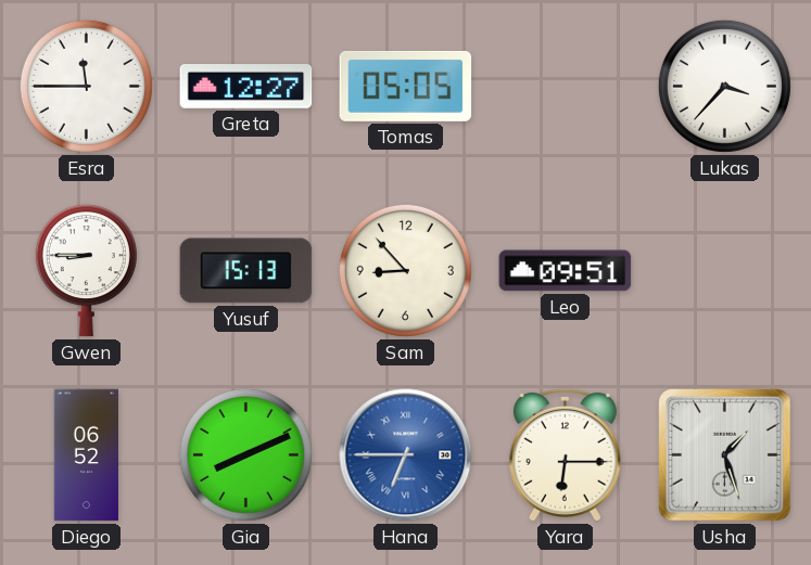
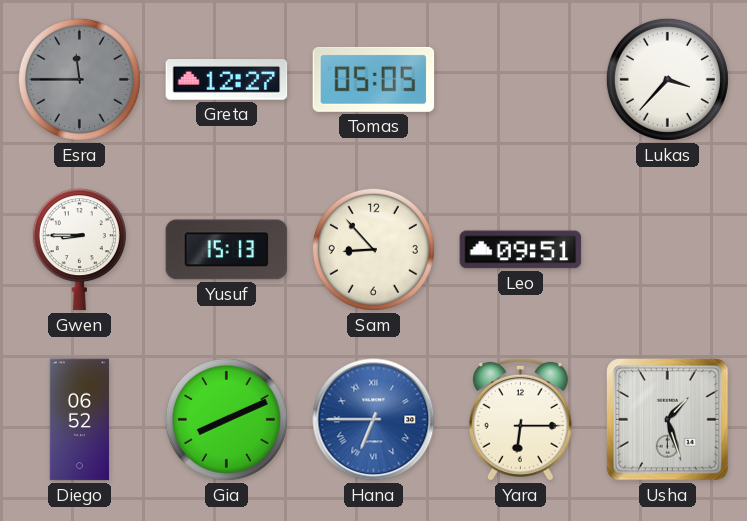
Esra dial: white -> grey (79, 79)
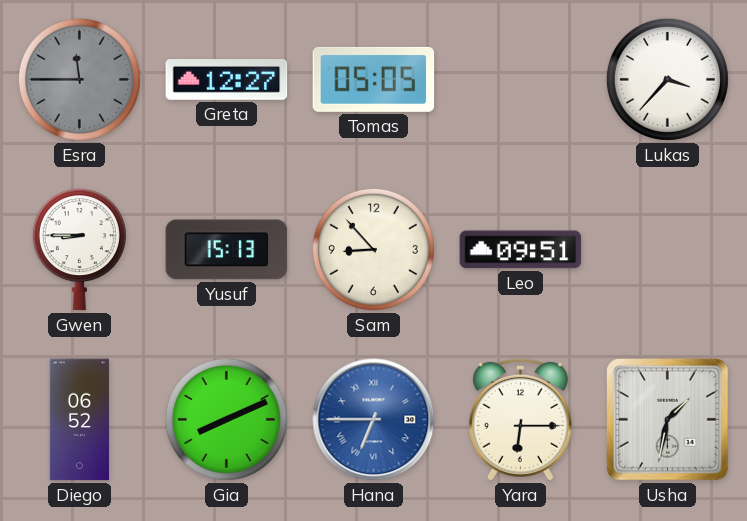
Usha: 1:27 -> 1:32 (668, 420)
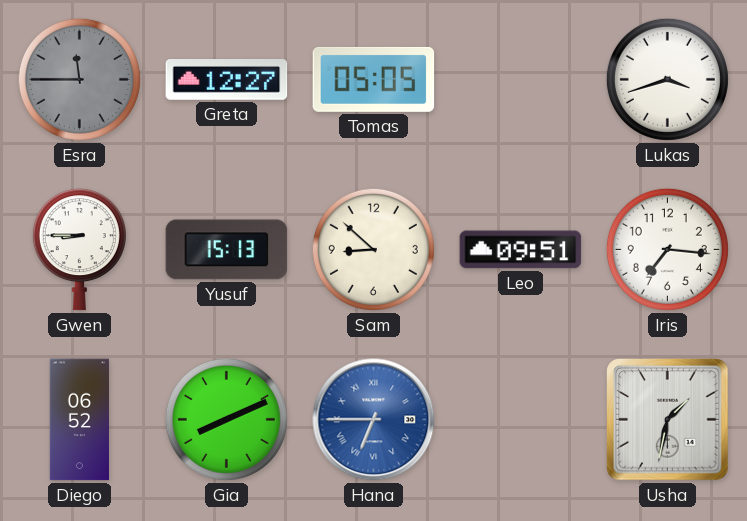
Lukas: 3:37 -> 3:42 (667, 79)
Sam: 8:53 -> 8:52 (373, 249)
Iris: none -> 7:16 (667, 249)
Yara: 6:15 -> none (520, 419)
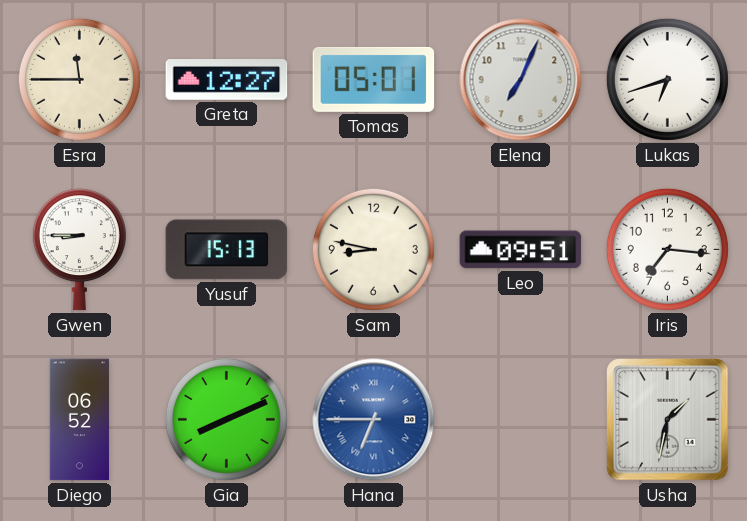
Esra dial: grey -> cream (79, 79)
Tomas: 05:05 -> 05:01 (374, 79)
Elena: none -> 7:04 (521, 80)
Lukas: 3:42 -> 6:42 (667, 79)
Sam: 8:52 -> 8:47 (373, 249)
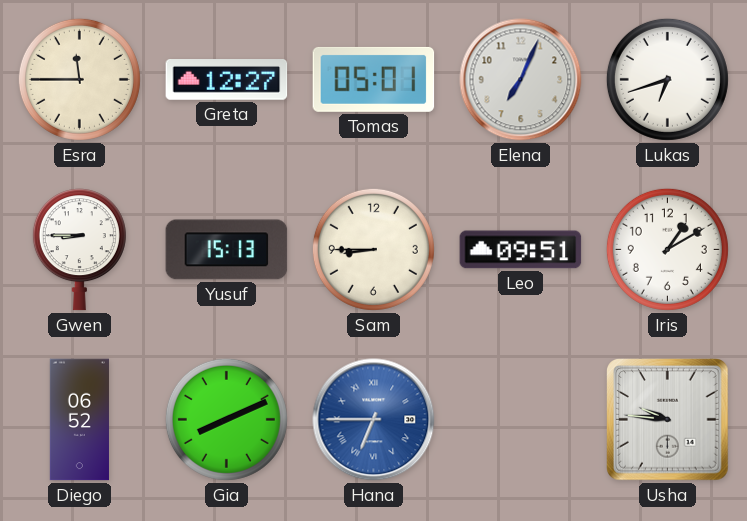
Sam: 8:47 -> 8:45 (373, 249)
Iris: 7:16 -> 1:10 (667, 249)
Usha: 1:32 -> 9:46 (668, 420)
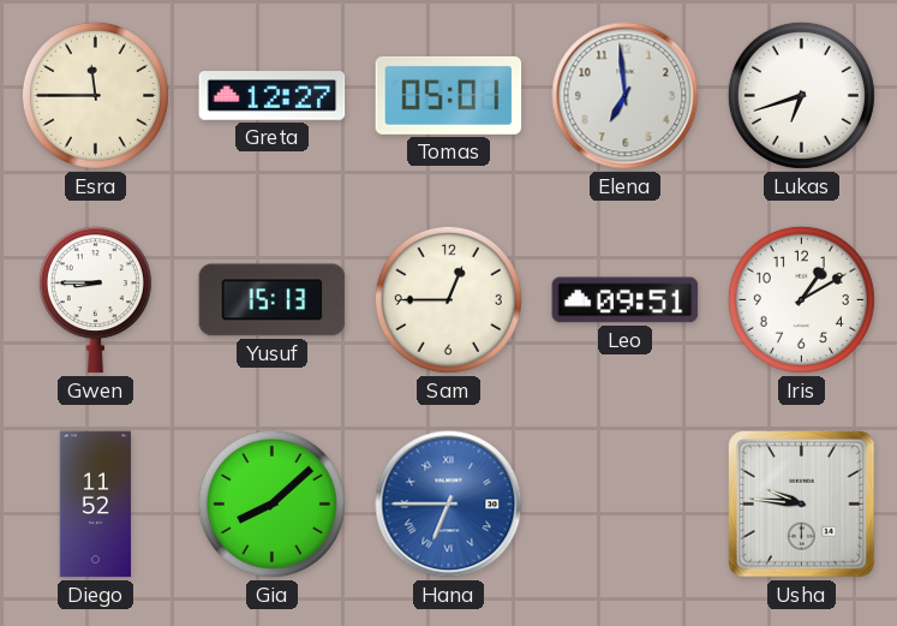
Elena: 7:04 -> 6:59 (626, 96)
Sam: 8:45 -> 12:45 (448, 299)
Diego: 06:52 -> 11:52 (95, 505)
Gia: 8:11 -> 8:08 (271, 503)
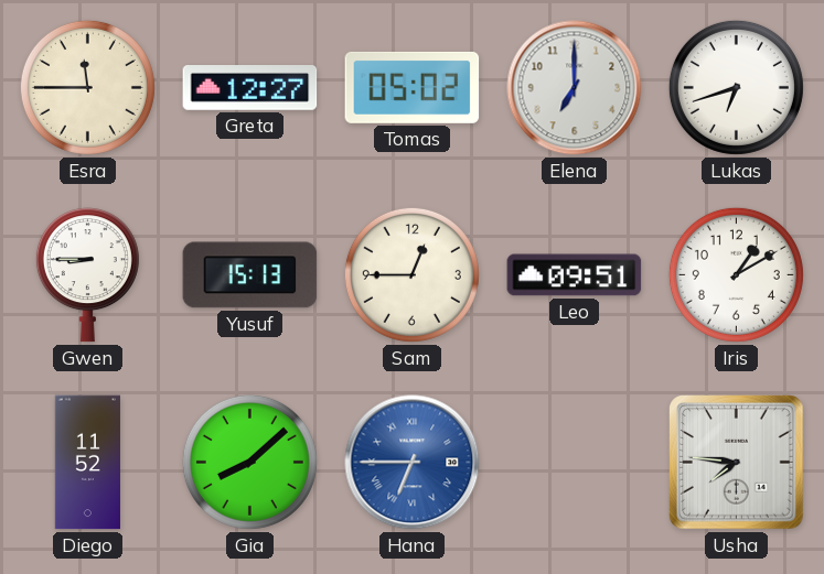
Tomas: 05:01 -> 05:02 (413, 87)
Elena: 6:59 -> 7:00 (575, 88)
Usha: 9:46 -> 7:46 (737, 463)
